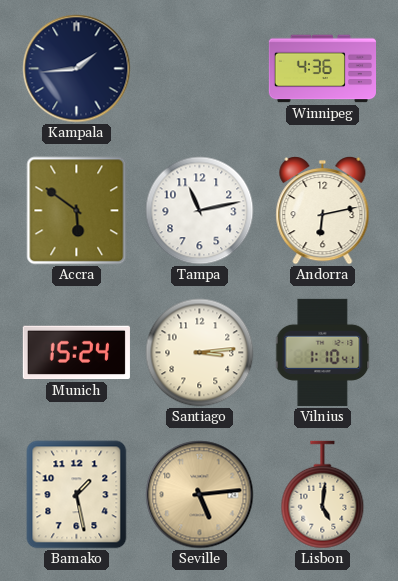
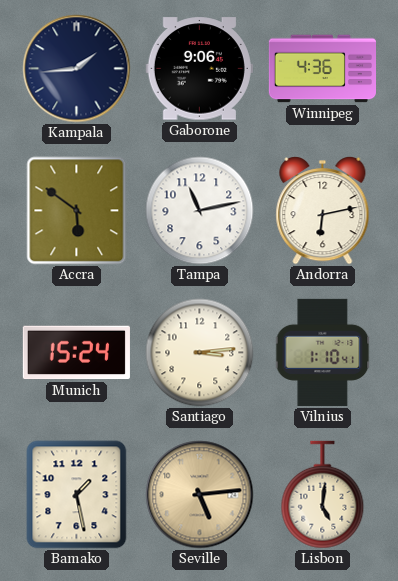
Gaborone: none -> 9:06 (199, 69)
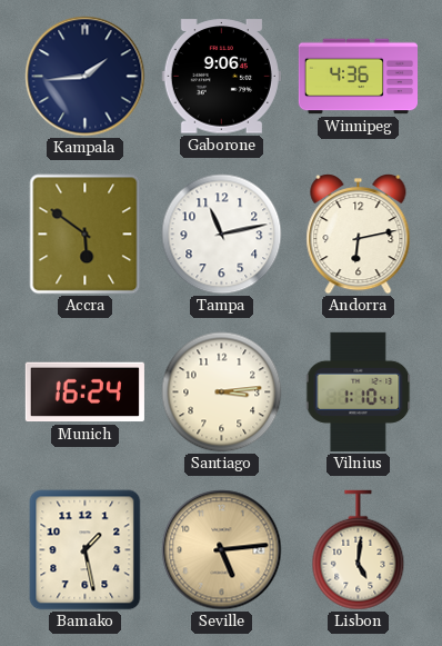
Munich: 15:24 -> 16:24 (84, 392)
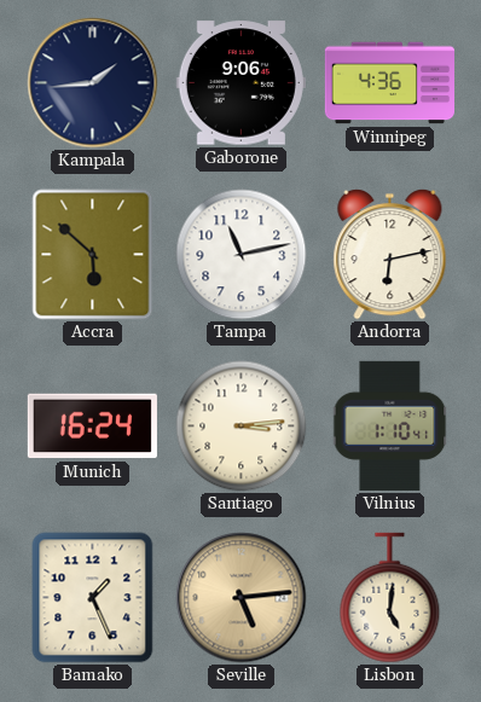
Accra: 5:51 -> 5:52 (93, 255)
Bamako: 1:28 -> 1:26 (93, 598)
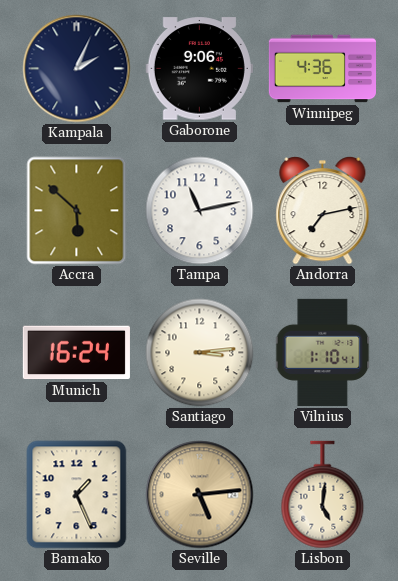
Kampala: 1:44 -> 2:04 (77, 69)
Andorra: 6:13 -> 7:13 (323, 211)
